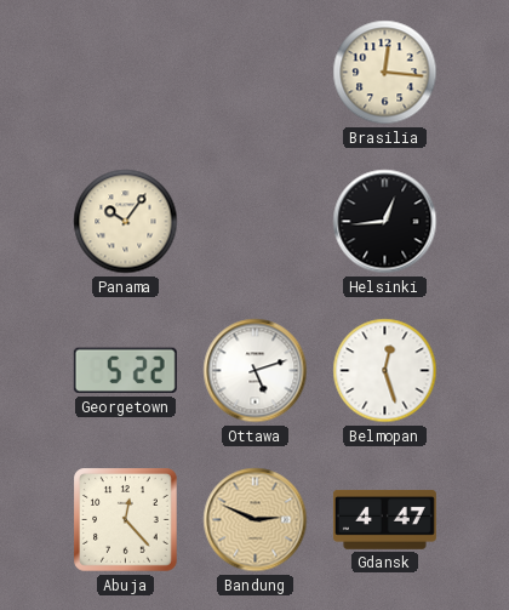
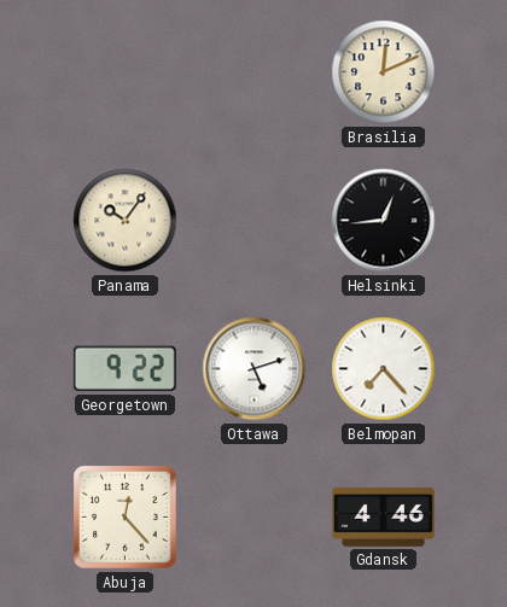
Brasilia: 12:16 -> 12:11 (384, 72)
Georgetown: 5:22 -> 9:22 (124, 369)
Belmopan: 12:27 -> 7:23 (384, 369)
Bandung: 2:49 -> none (256, 520)
Gdansk: 4:47 -> 4:46 (383, 516)
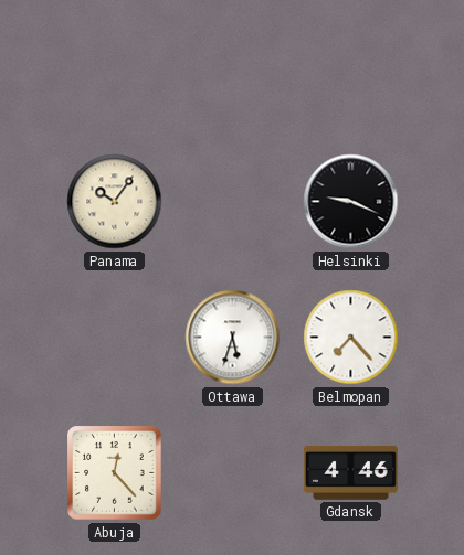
Brasilia: 12:11 -> none (384, 72)
Helsinki: 12:44 -> 9:19 (351, 202)
Georgetown: 9:22 -> none (124, 369)
Ottawa: 5:12 -> 5:33 (233, 338)
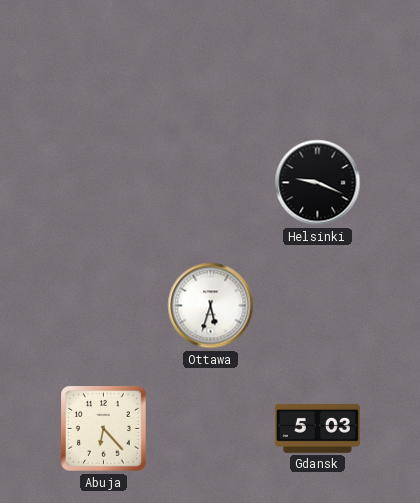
Panama: 10:06 -> none (115, 202)
Belmopan: 7:23 -> none (351, 338)
Abuja: 12:23 -> 6:23 (104, 429)
Gdansk: 4:46 -> 5:03 (317, 428)
